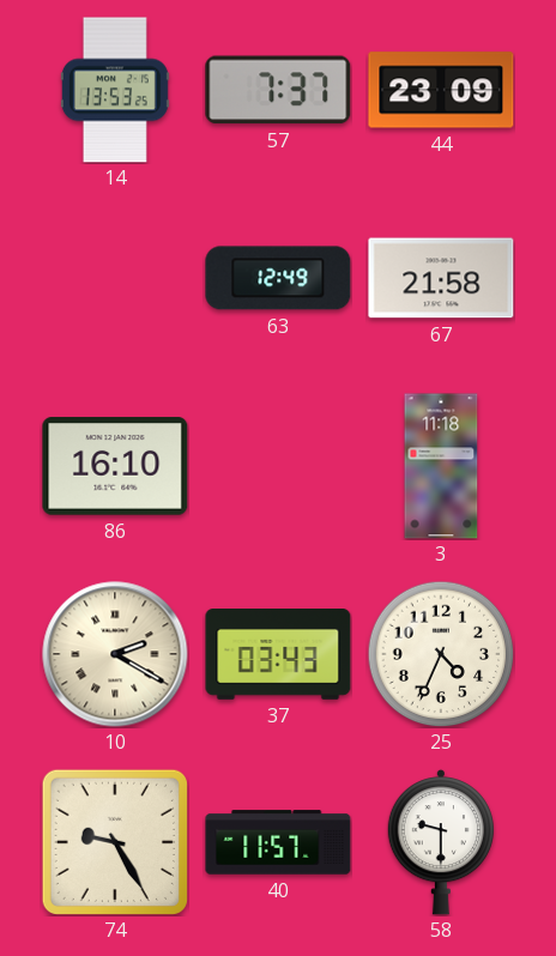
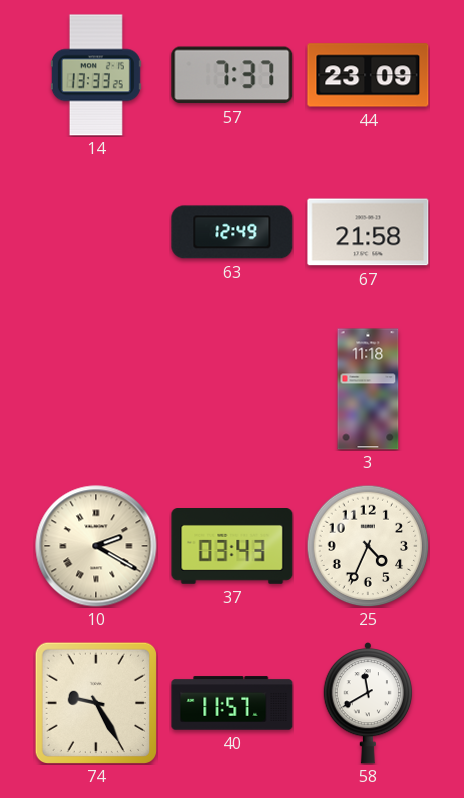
14: 13:53 -> 13:33 (96, 75)
86: 16:10 -> none (115, 466)
58: 9:30 -> 11:40 (367, 704)
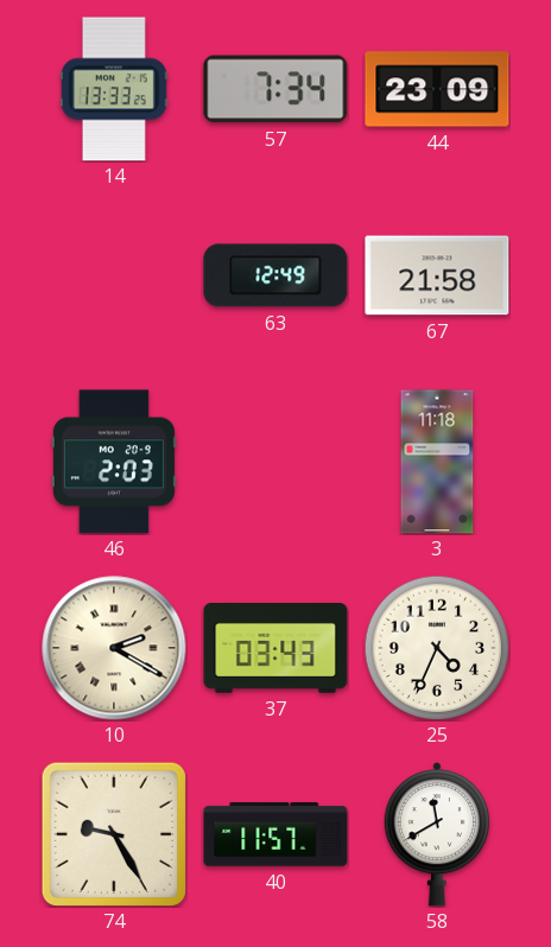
57: 7:37 -> 7:34 (275, 89)
46: none -> 2:03 (114, 462)
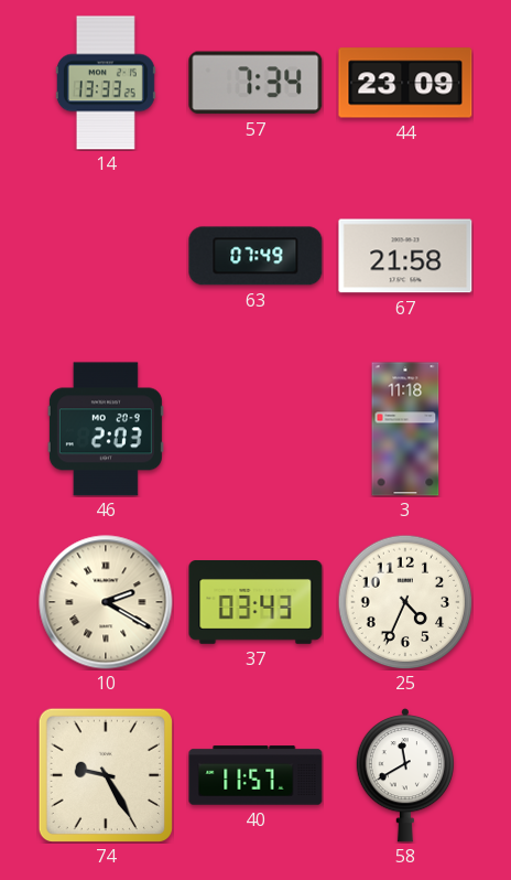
63: 12:49 -> 07:49 (255, 256)
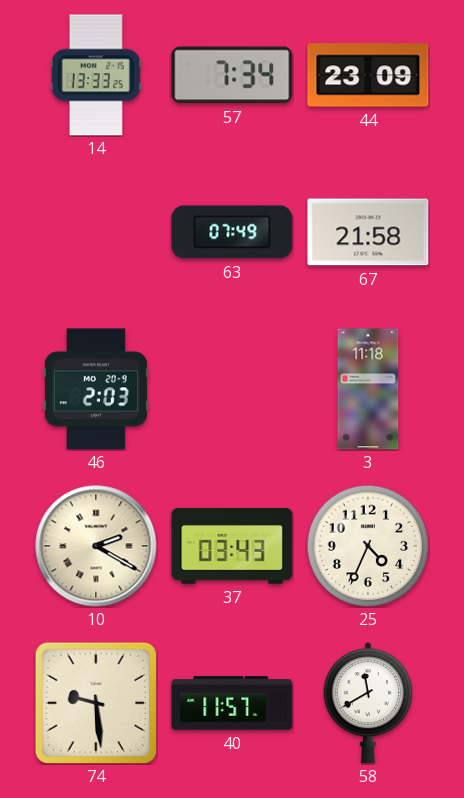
74: 9:25 -> 9:29 (96, 703)
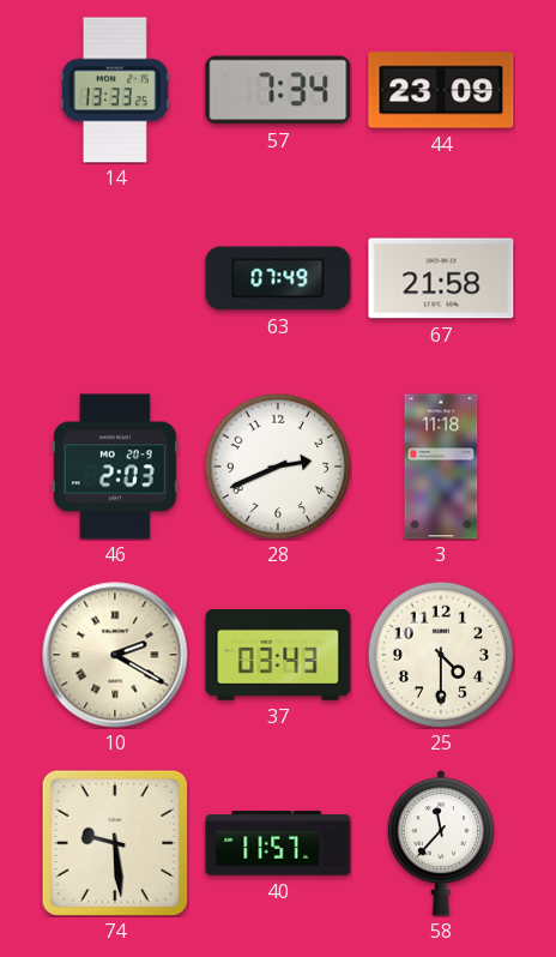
28: none -> 2:41 (278, 467)
25: 4:34 -> 4:30 (441, 655)
58: 11:40 -> 11:37 (440, 844)
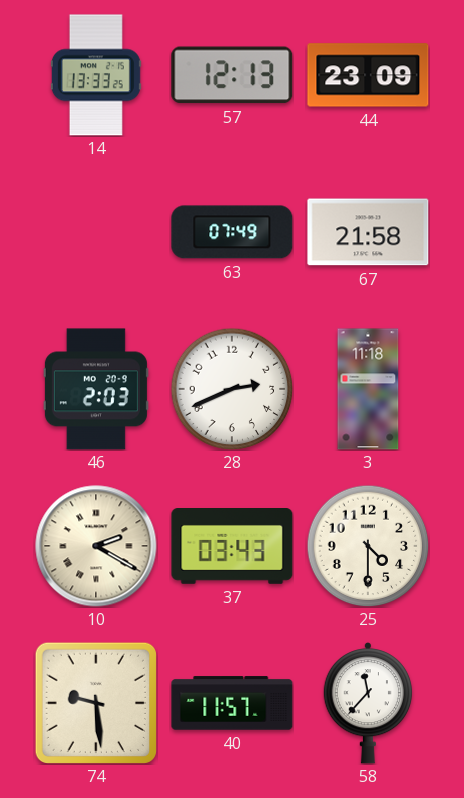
57: 7:34 -> 12:13 (232, 75)
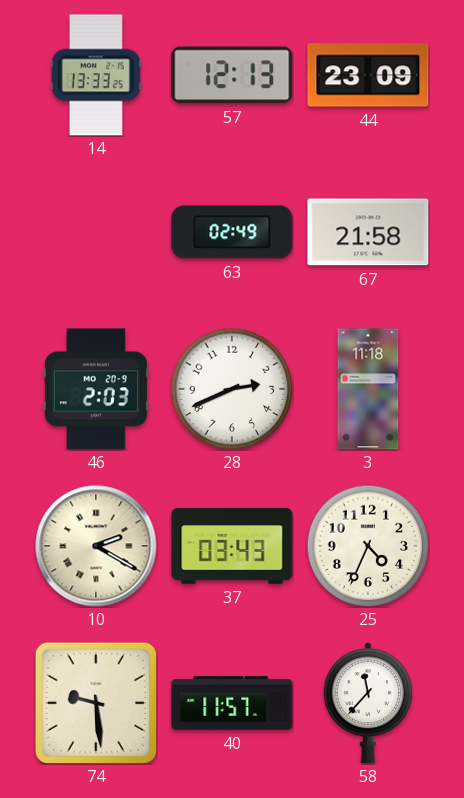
63: 07:49 -> 02:49 (232, 232)
25: 4:30 -> 4:34 (368, 546)
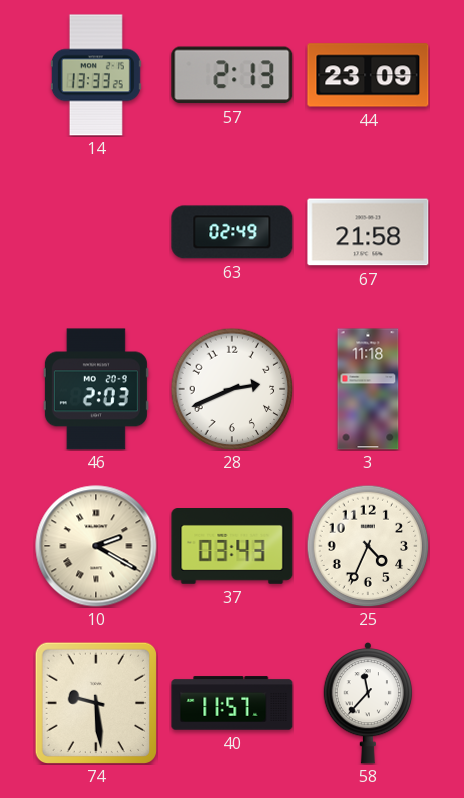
57: 12:13 -> 2:13 (232, 75)
